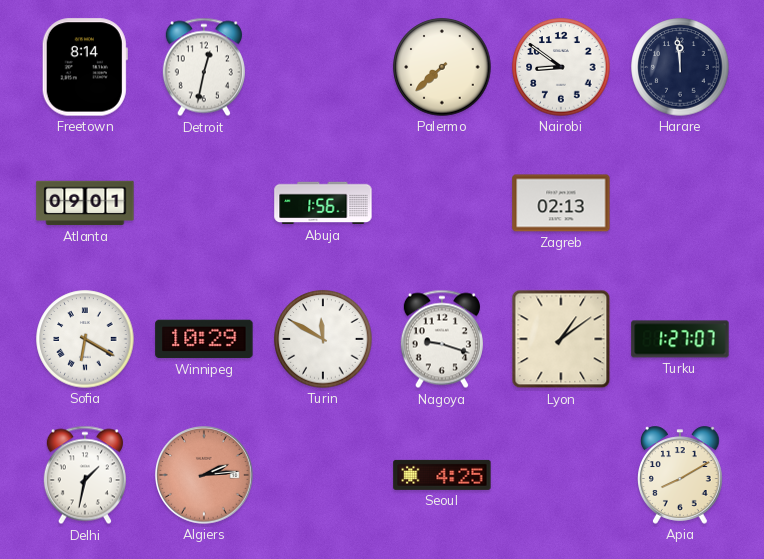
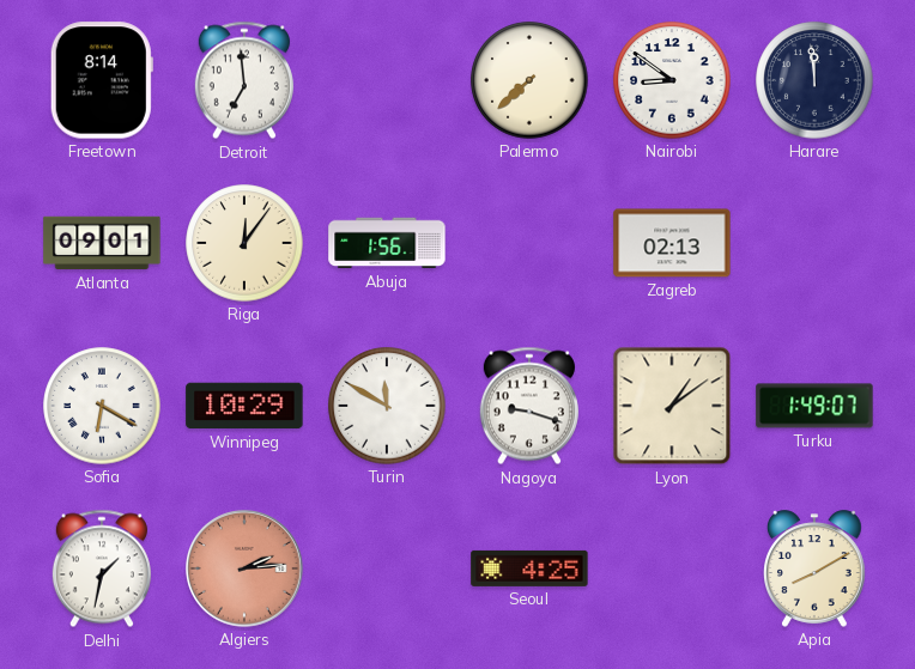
Detroit: 12:32 -> 6:59 (244, 80)
Riga: none -> 12:06 (244, 243)
Turku: 1:27 -> 1:49 (814, 406)
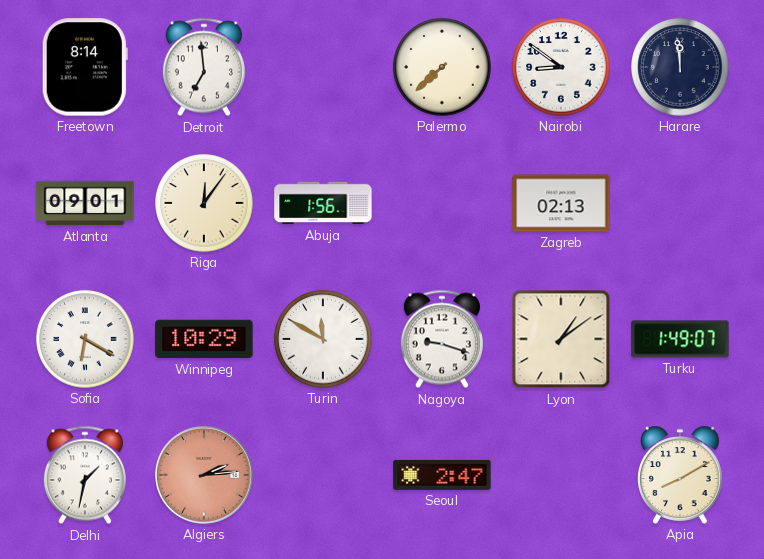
Seoul: 4:25 -> 2:47 (442, 475)
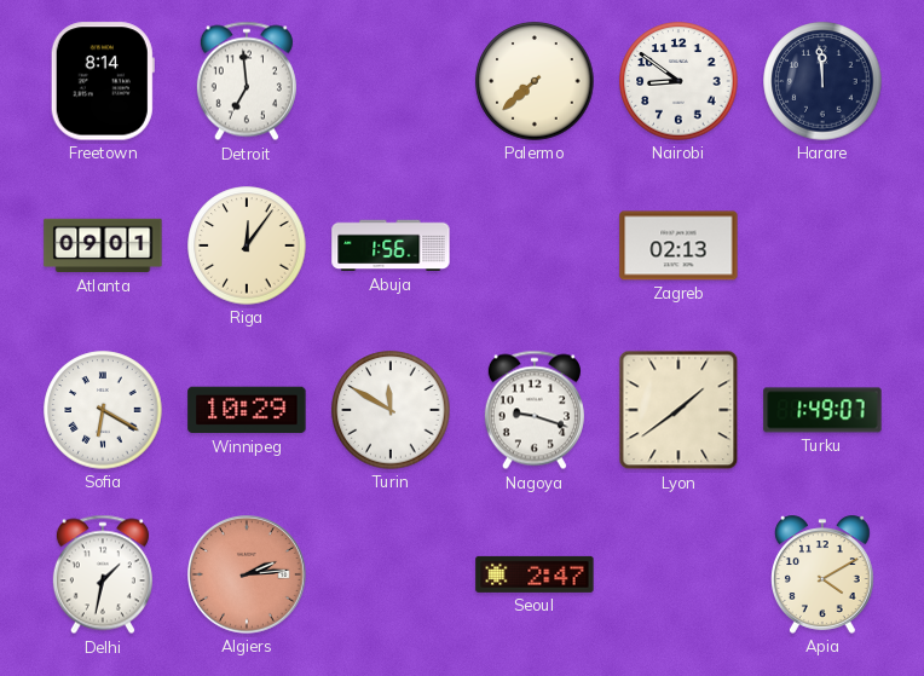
Lyon: 1:09 -> 1:39 (678, 410)
Apia: 8:10 -> 4:10 (824, 574)
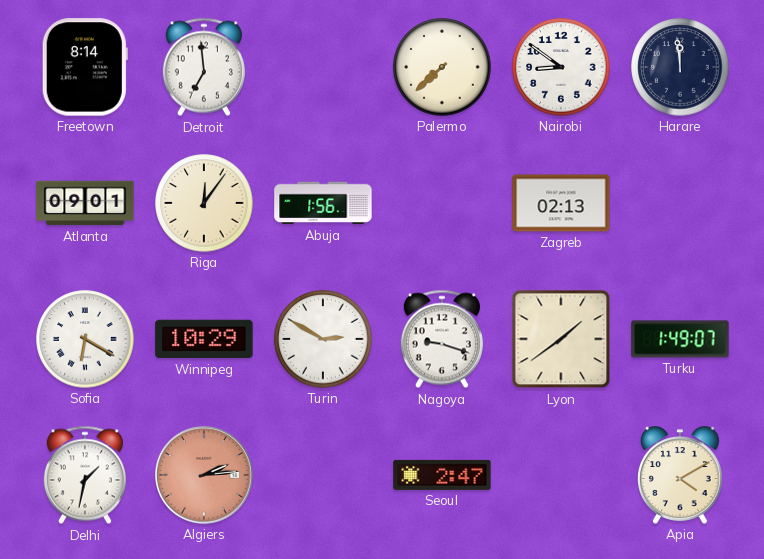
Turin: 11:50 -> 2:50 (323, 339)
